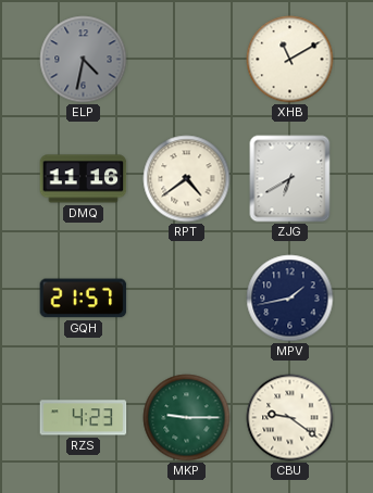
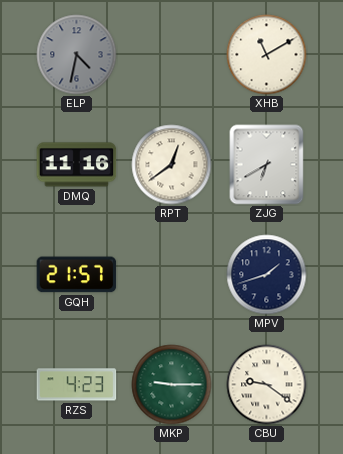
RPT: 4:39 -> 12:39 (172, 165)
MPV: 1:43 -> 1:42 (267, 275)
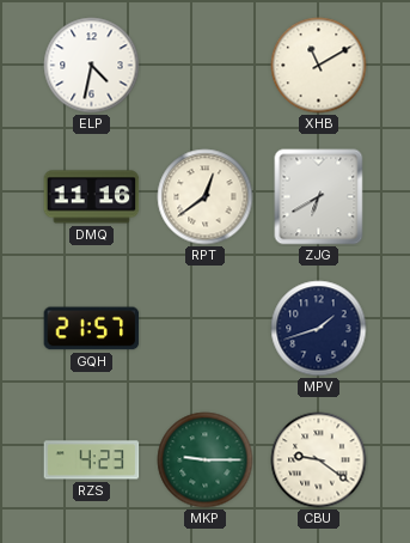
ELP dial: grey -> white (92, 66)
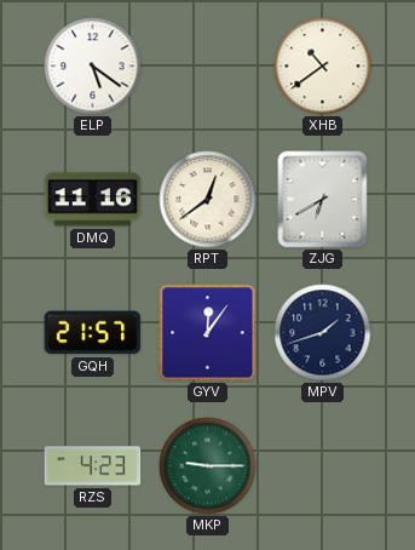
ELP: 4:32 -> 5:21 (93, 67)
XHB: 11:10 -> 10:39 (323, 67)
GYV: none -> 12:06 (208, 333)
CBU: 9:21 -> none (319, 460)
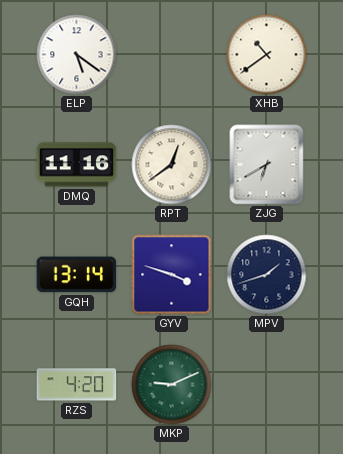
GQH: 21:57 -> 13:14 (77, 275)
GYV: 12:06 -> 3:48 (172, 275)
RZS: 4:23 -> 4:20 (77, 385)
MKP: 9:15 -> 9:11 (172, 385)
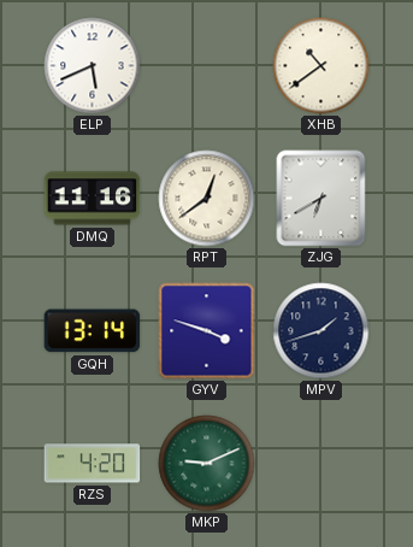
ELP: 5:21 -> 5:41 (93, 66)
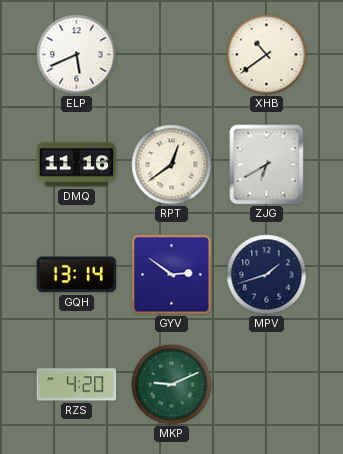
GYV: 3:48 -> 2:51 (172, 275)
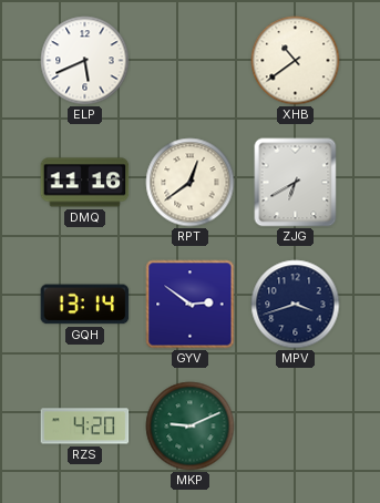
MPV: 1:42 -> 3:42 (296, 305)
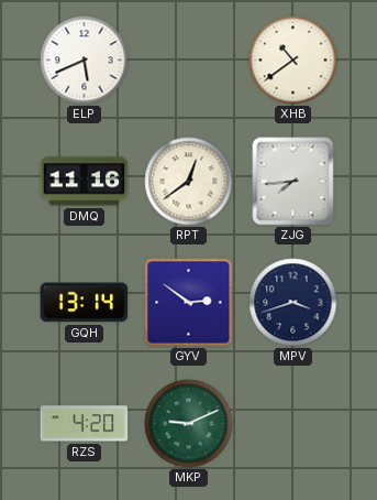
ZJG: 6:40 -> 7:44 (293, 182)
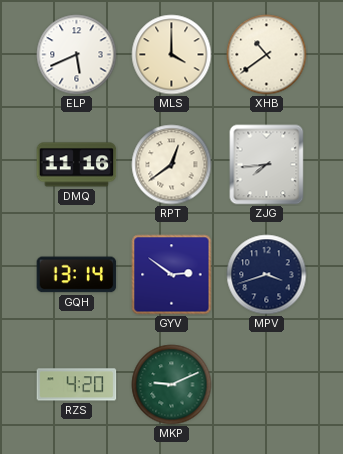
MLS: none -> 4:00 (172, 55)
